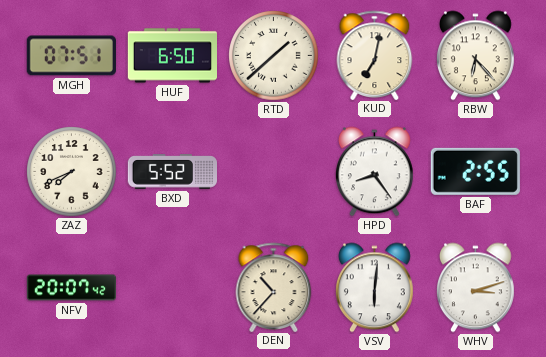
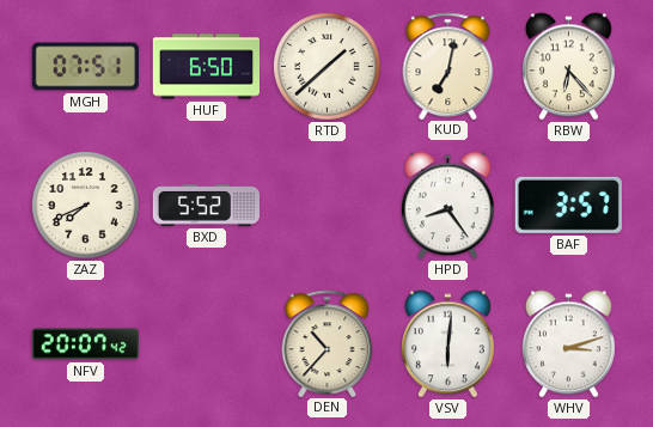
BAF: 2:55 -> 3:57 (568, 205)
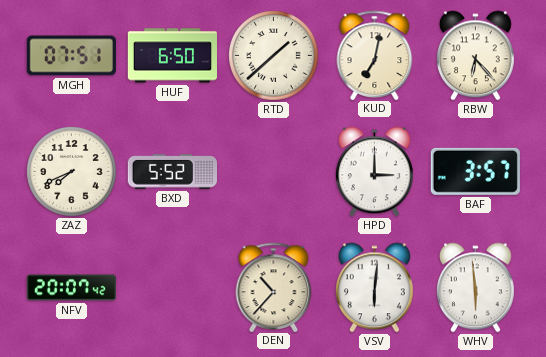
HPD: 8:24 -> 3:00 (374, 172)
WHV: 3:12 -> 5:59 (475, 288)
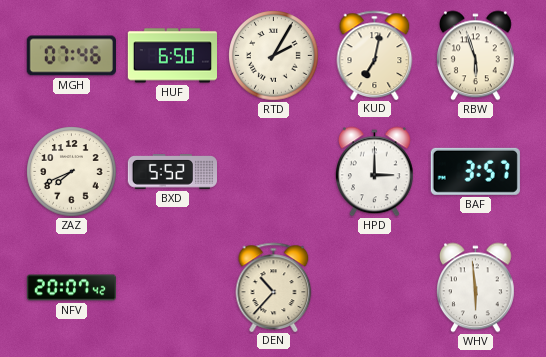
MGH: 07:51 -> 07:46 (71, 56)
RTD: 1:38 -> 2:05 (274, 56)
RBW: 6:23 -> 5:57 (475, 56)
VSV: 6:01 -> none (374, 288)
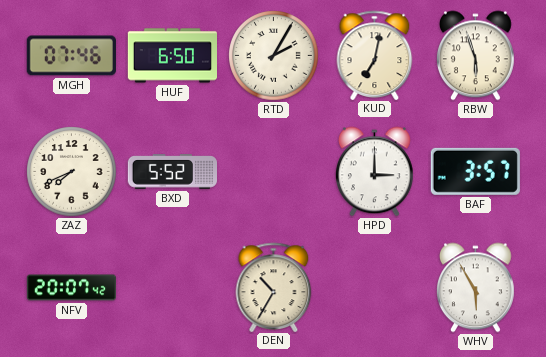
DEN: 10:37 -> 10:35 (274, 287)
WHV: 5:59 -> 5:55 (475, 288)
